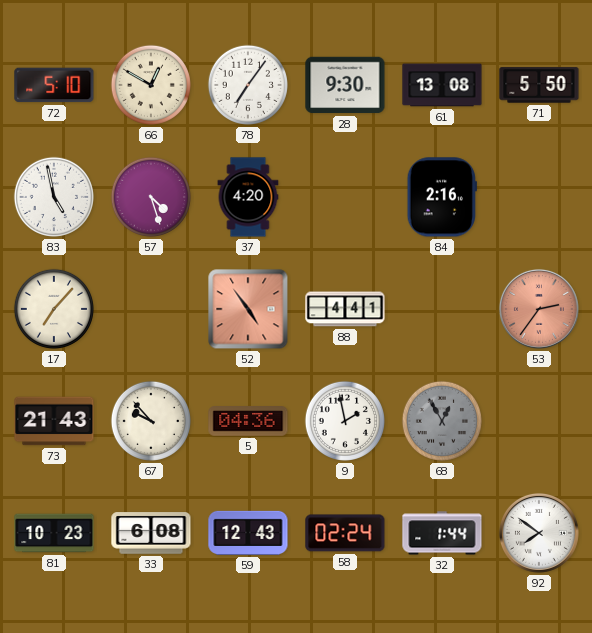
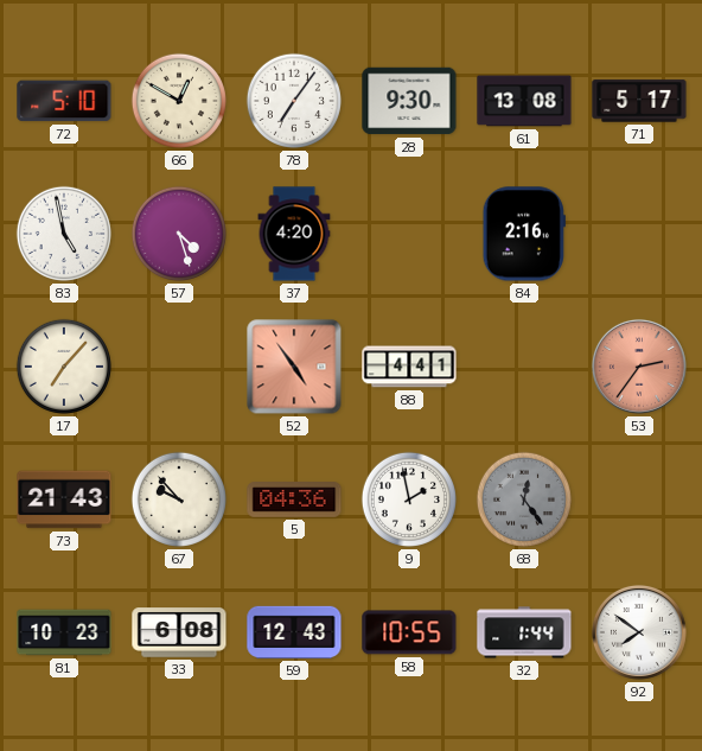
71: 5:50 -> 5:17 (639, 101)
68: 12:55 -> 12:24 (524, 499)
58: 02:24 -> 10:55 (409, 632)
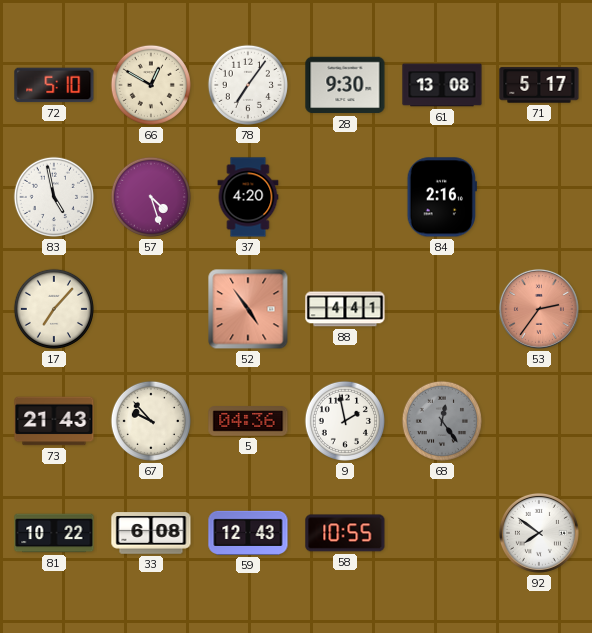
81: 10:23 -> 10:22 (54, 533)
32: 1:44 -> none (524, 632)
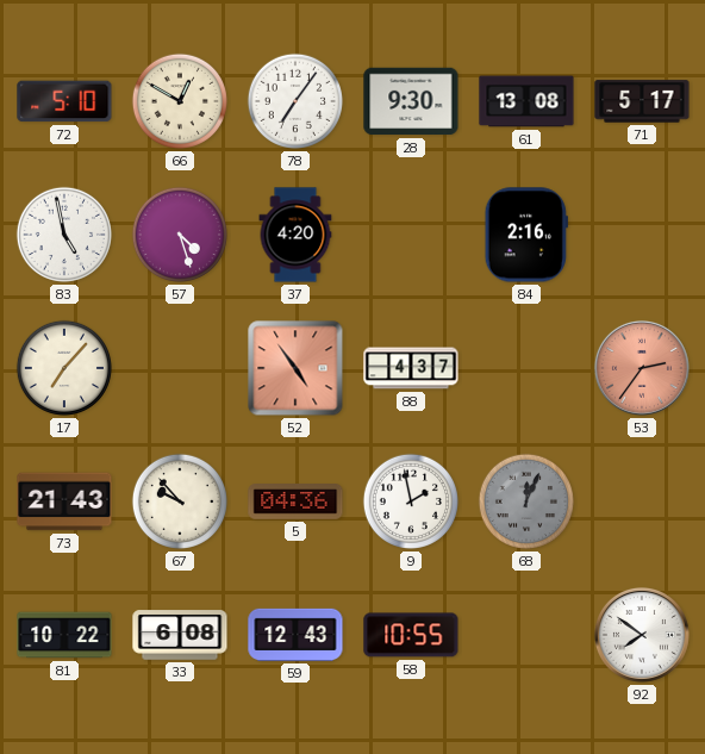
88: 4:41 -> 4:37 (411, 368)
68: 12:24 -> 12:04 (526, 501)
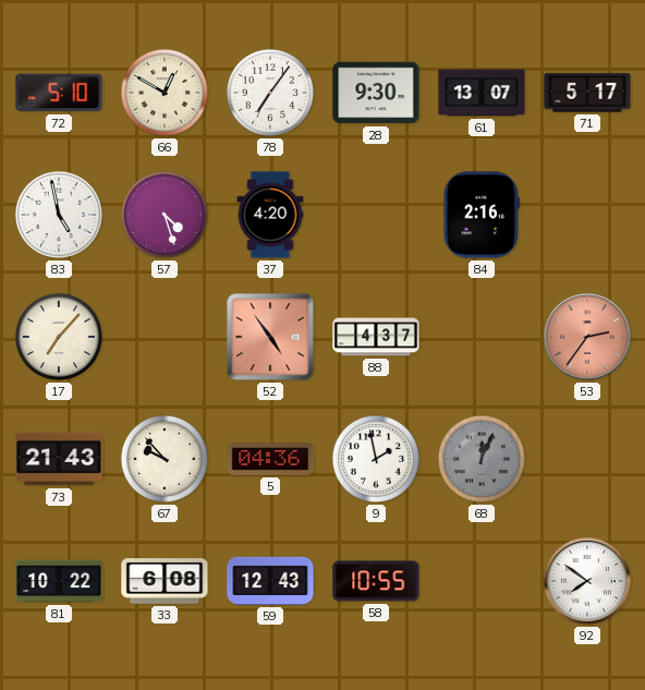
61: 13:08 -> 13:07 (482, 93)
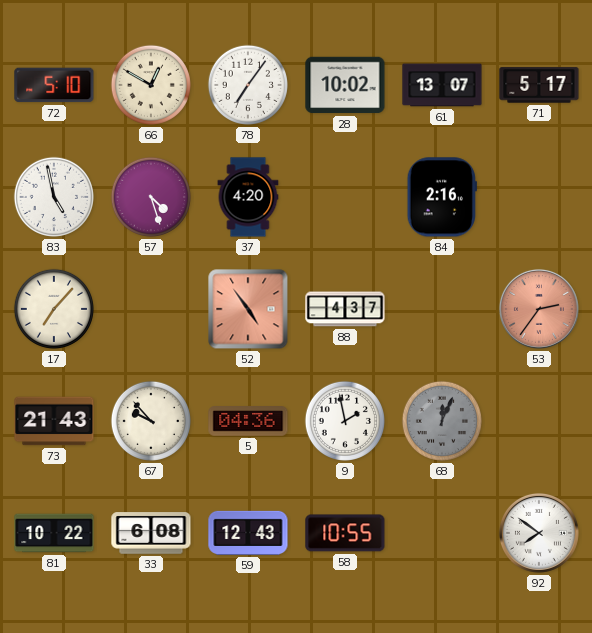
28: 9:30 -> 10:02 (345, 85)
